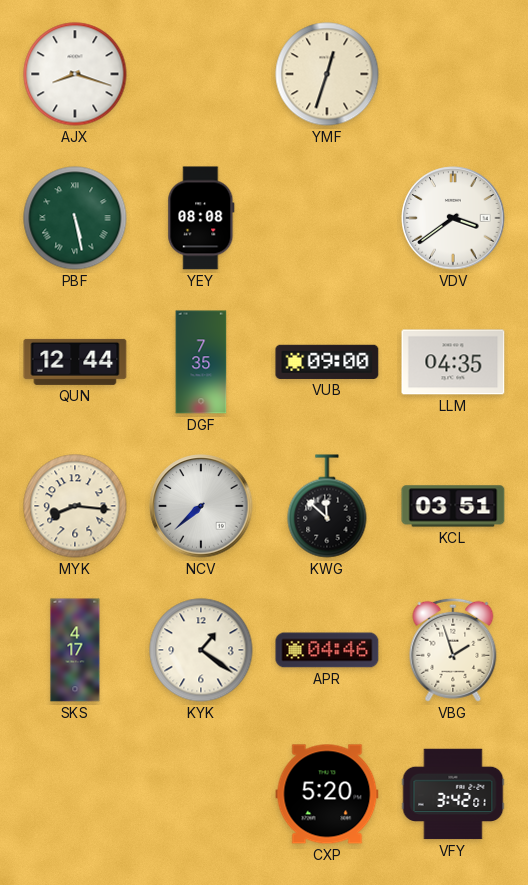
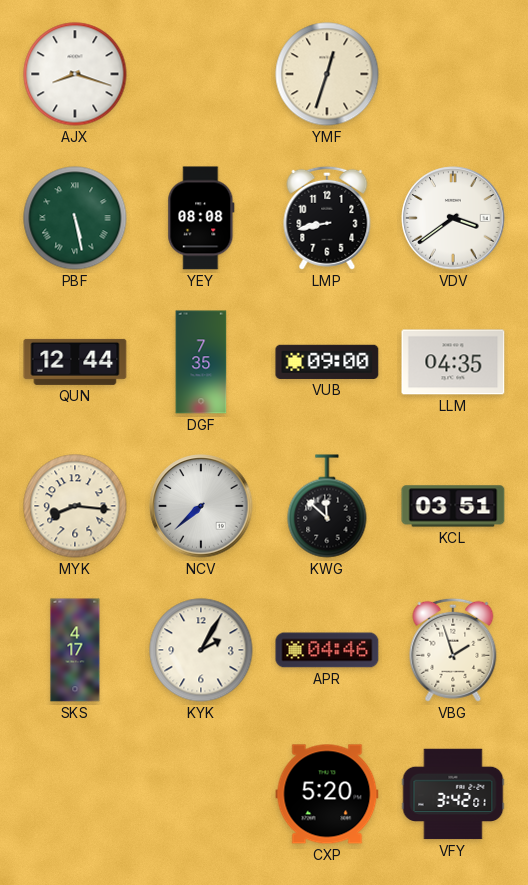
LMP: none -> 8:43 (327, 218)
KYK: 1:21 -> 2:05 (201, 650)
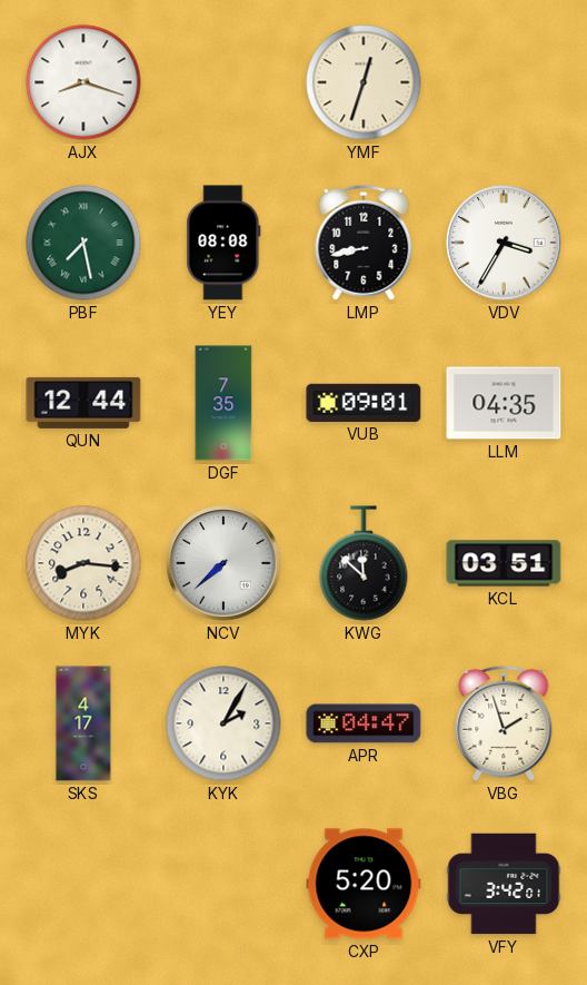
PBF: 5:28 -> 7:28 (83, 243)
VDV: 3:39 -> 3:35 (504, 243)
VUB: 09:00 -> 09:01 (364, 403)
APR: 04:46 -> 04:47 (364, 723)
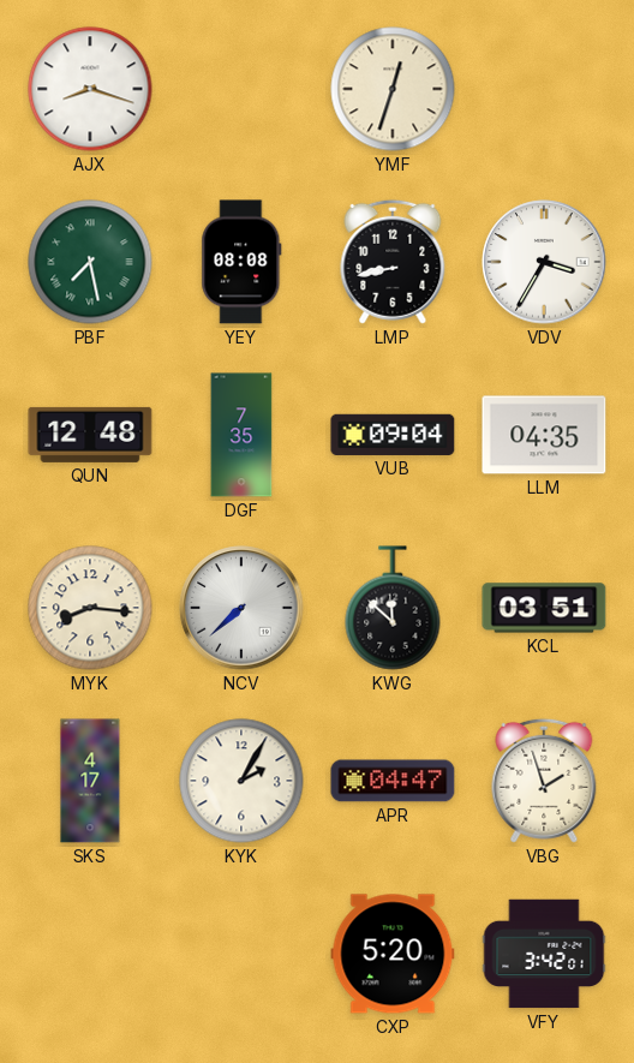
QUN: 12:44 -> 12:48 (90, 435)
VUB: 09:01 -> 09:04 (393, 435)
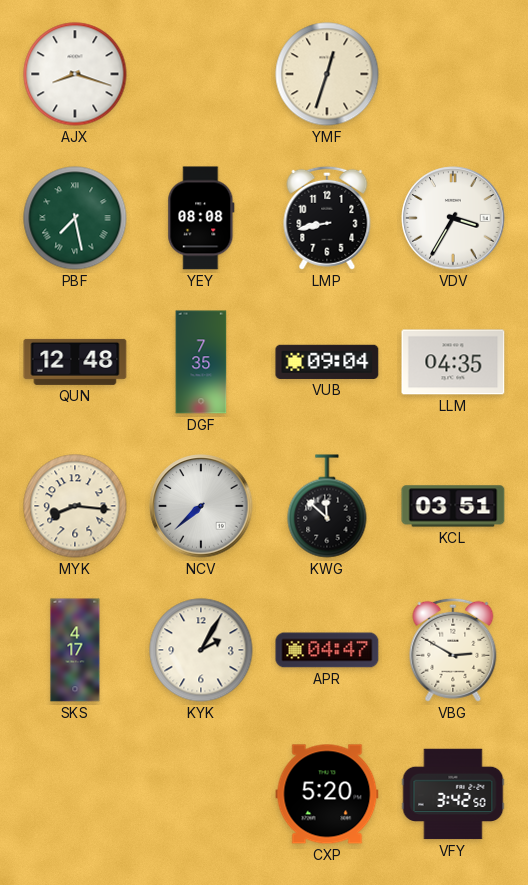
VBG: 1:57 -> 2:50 (453, 650)
VFY: 3:42:01 -> 3:42:50 (453, 794)
